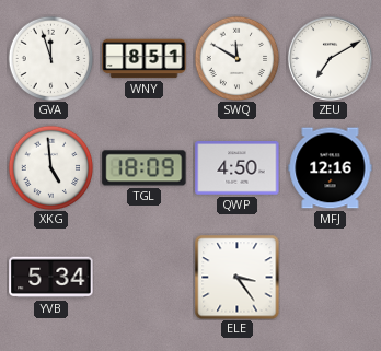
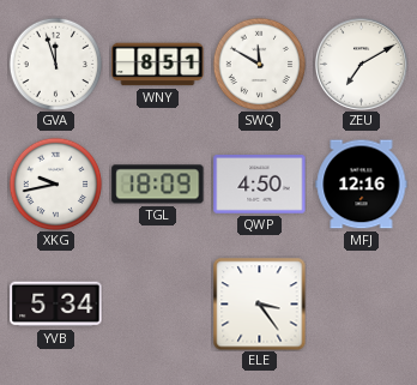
XKG: 4:59 -> 9:43 (55, 184)
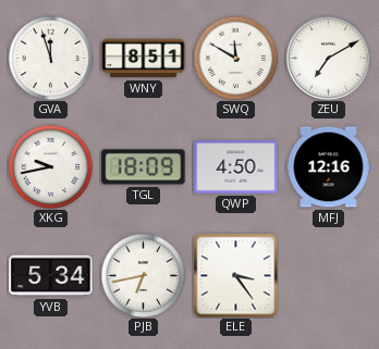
PJB: none -> 6:43 (143, 275)
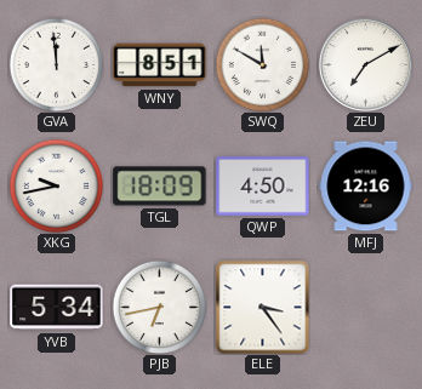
GVA: 11:57 -> 11:59 (56, 64)
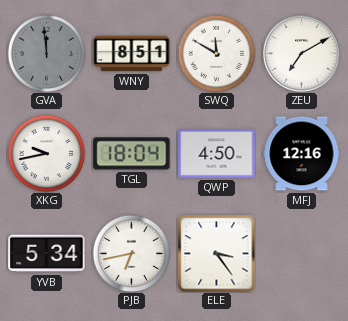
GVA dial: white -> grey (46, 53)
TGL: 18:09 -> 18:04 (132, 154)
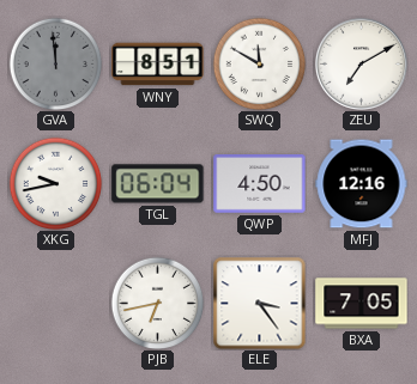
TGL: 18:04 -> 06:04 (158, 184)
YVB: 5:34 -> none (47, 254)
BXA: none -> 7:05 (362, 304)
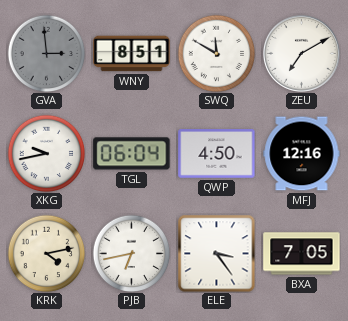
GVA: 11:59 -> 2:59 (46, 53)
KRK: none -> 4:13 (46, 253)
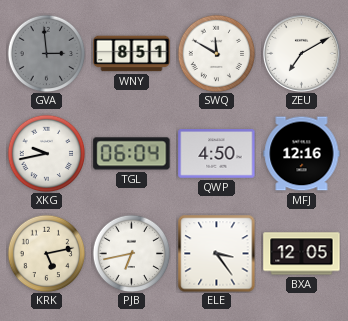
KRK: 4:13 -> 5:13 (46, 253)
BXA: 7:05 -> 12:05 (302, 254)
